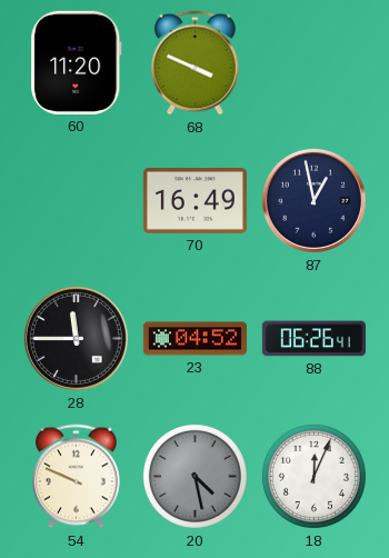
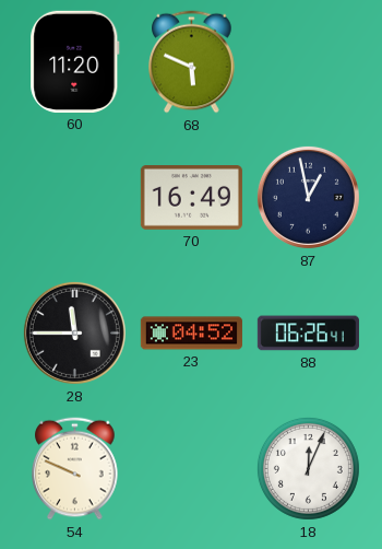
68: 3:49 -> 5:49 (192, 62)
20: 4:28 -> none (194, 476)
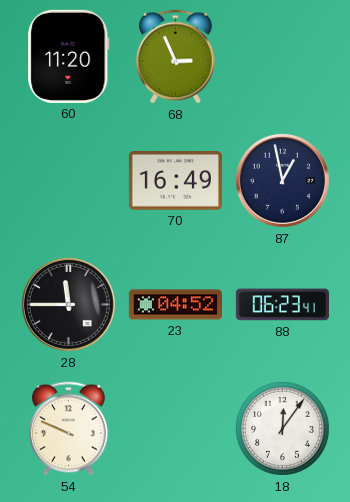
68: 5:49 -> 2:56 (176, 57)
88: 06:26 -> 06:23 (282, 305)
18: 12:04 -> 12:06 (282, 428)
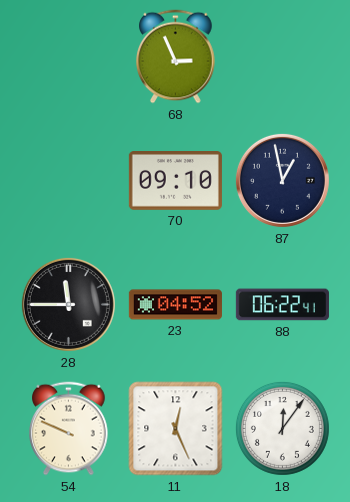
60: 11:20 -> none (69, 56)
70: 16:49 -> 09:10 (175, 181)
88: 06:23 -> 06:22 (282, 305)
11: none -> 12:26 (176, 429)
